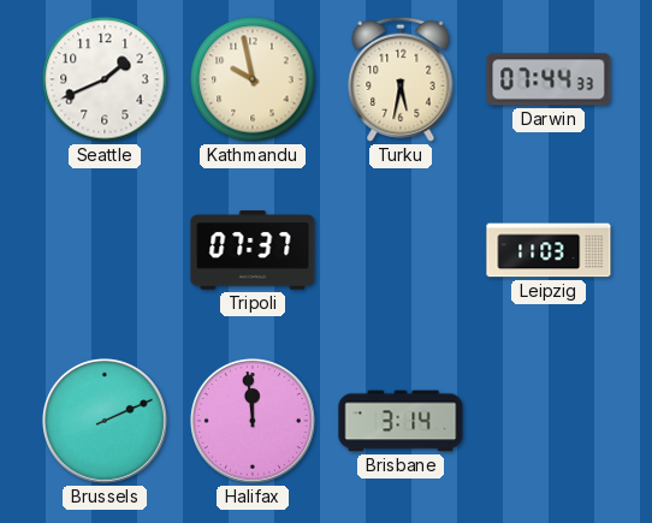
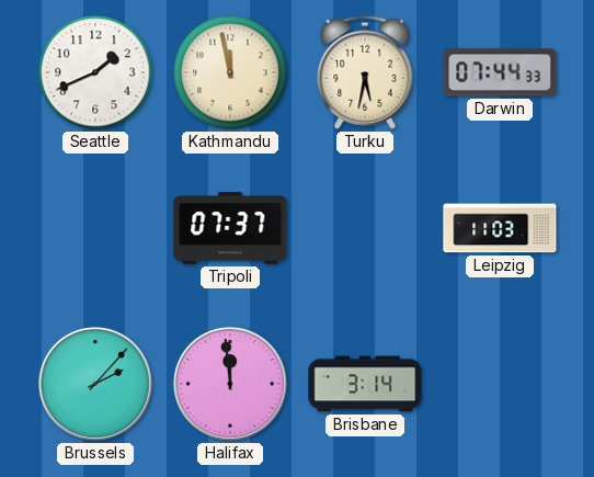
Kathmandu: 9:58 -> 11:58 (230, 72)
Brussels: 2:11 -> 2:07 (95, 384)
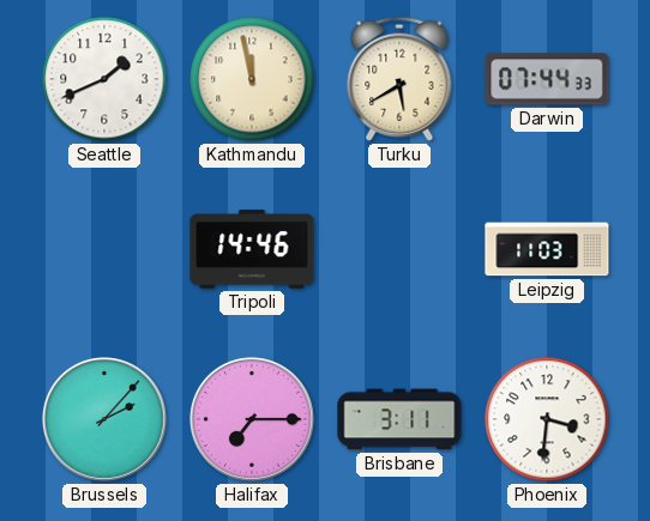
Turku: 5:32 -> 5:40 (399, 79)
Tripoli: 07:37 -> 14:46 (252, 249)
Halifax: 11:59 -> 7:15 (252, 419)
Brisbane: 3:14 -> 3:11 (399, 419)
Phoenix: none -> 3:31 (547, 419)
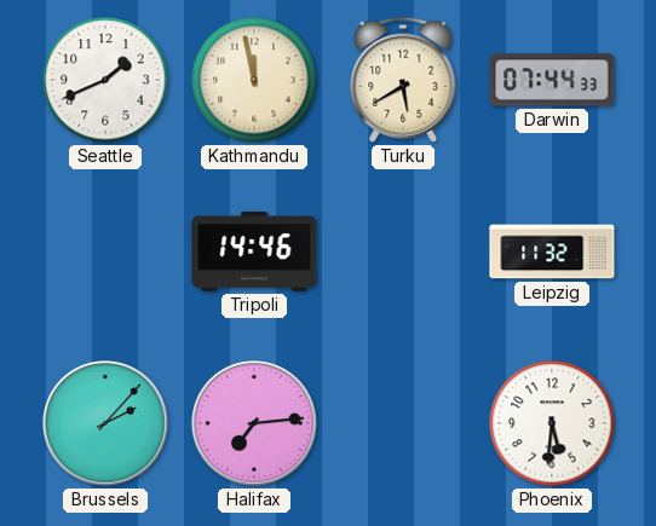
Leipzig: 11:03 -> 11:32 (552, 252)
Halifax: 7:15 -> 7:14 (254, 423)
Brisbane: 3:11 -> none (399, 419)
Phoenix: 3:31 -> 5:31 (552, 423)
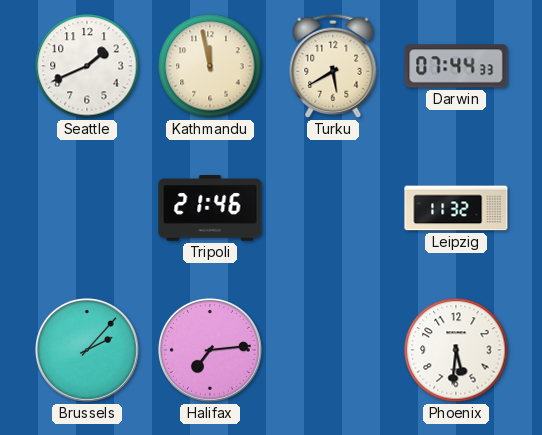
Tripoli: 14:46 -> 21:46 (210, 208)
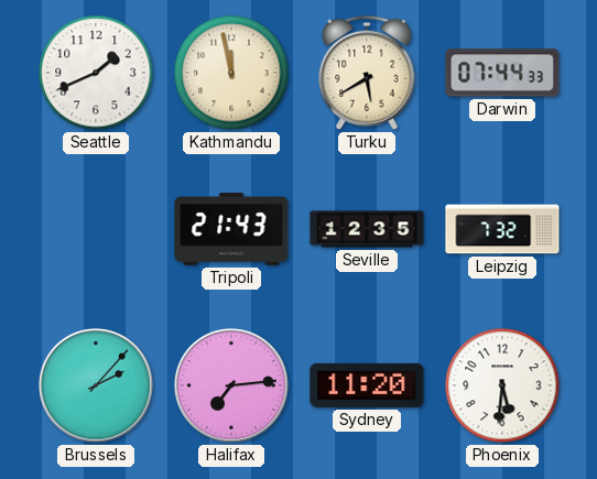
Tripoli: 21:46 -> 21:43 (231, 229)
Seville: none -> 12:35 (367, 229)
Leipzig: 11:32 -> 7:32 (502, 229)
Sydney: none -> 11:20 (367, 385)
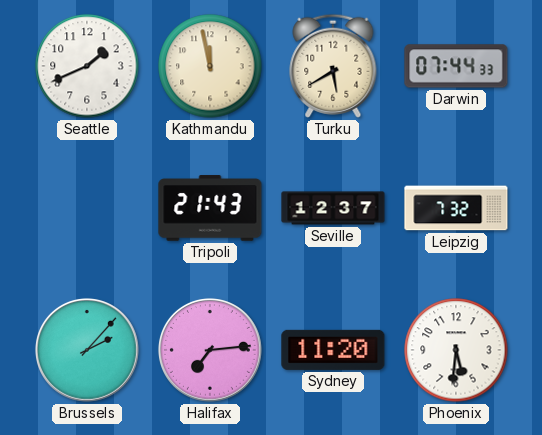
Seville: 12:35 -> 12:37 (333, 208)
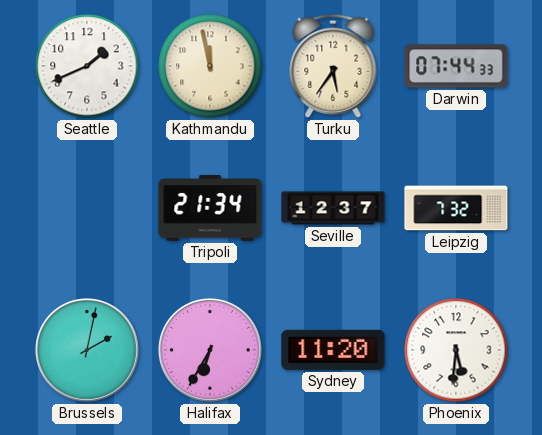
Turku: 5:40 -> 5:36 (333, 66)
Tripoli: 21:43 -> 21:34 (210, 208)
Brussels: 2:07 -> 2:02 (87, 350)
Halifax: 7:14 -> 6:35 (210, 350)
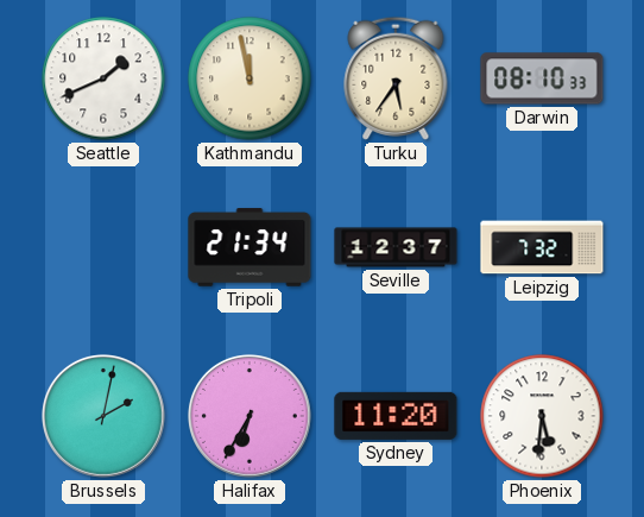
Darwin: 07:44 -> 08:10 (542, 78)
